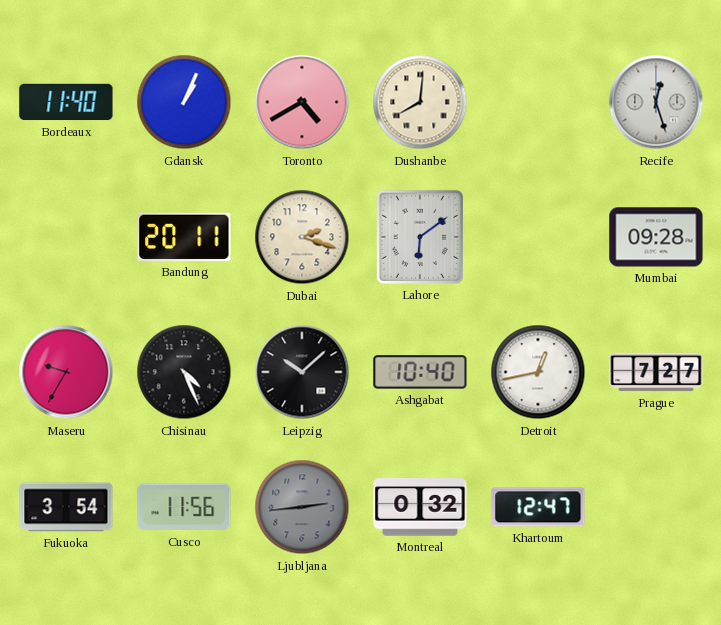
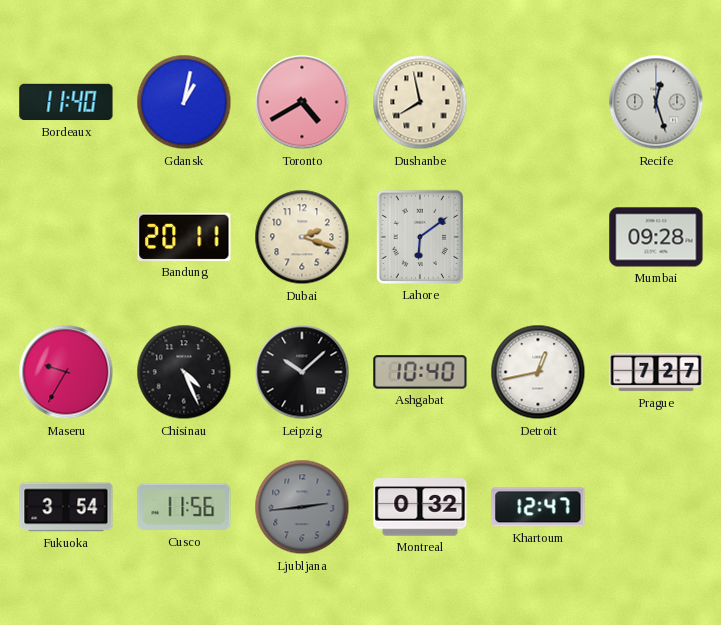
Gdansk: 1:04 -> 1:02 (184, 102)
Dushanbe: 8:01 -> 7:58 (420, 102)
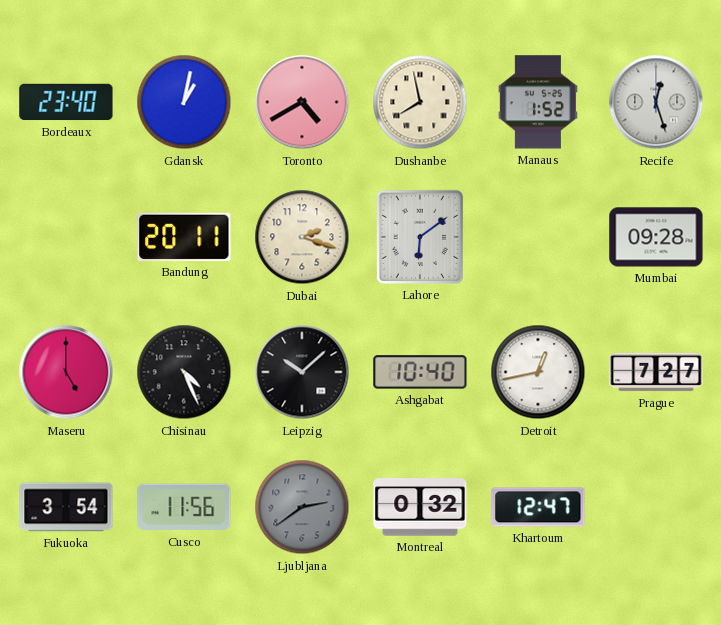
Bordeaux: 11:40 -> 23:40 (66, 102)
Manaus: none -> 1:52 (538, 102)
Maseru: 9:35 -> 5:00 (66, 372)
Ljubljana: 2:44 -> 2:39 (302, 507)
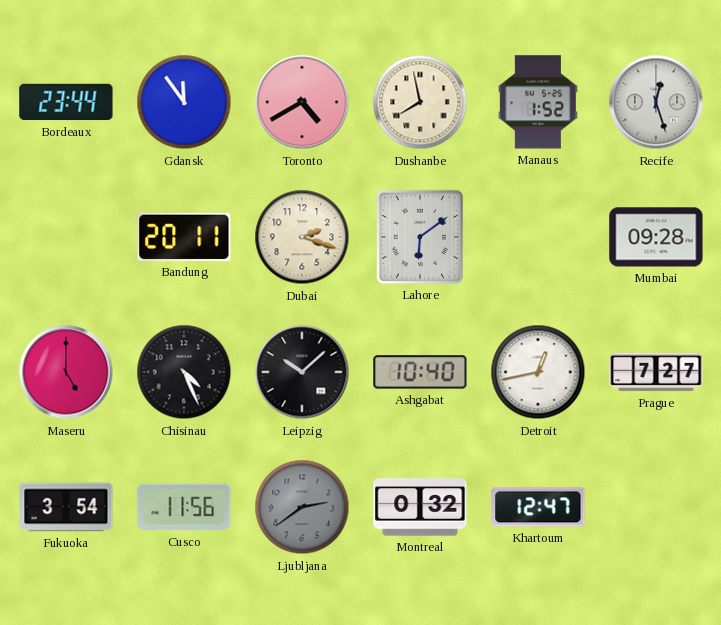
Bordeaux: 23:40 -> 23:44 (66, 102)
Gdansk: 1:02 -> 11:54 (184, 102)
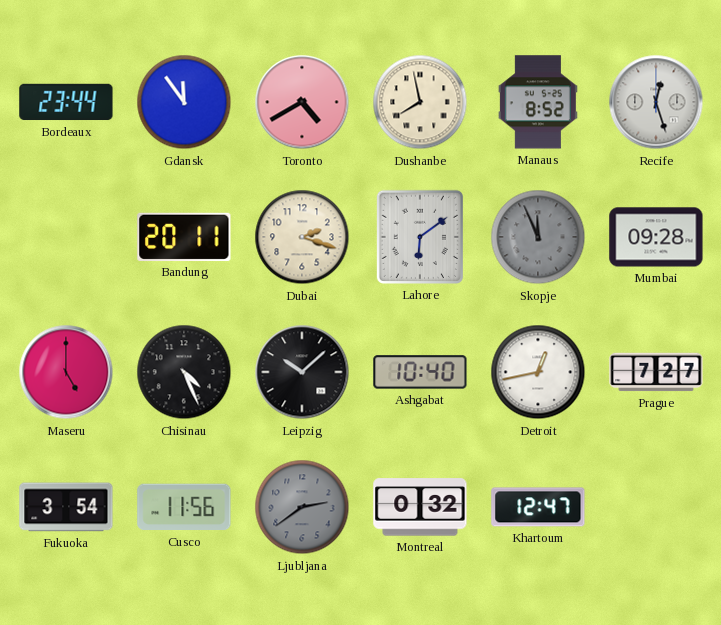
Manaus: 1:52 -> 8:52 (538, 102)
Skopje: none -> 11:56 (538, 237)
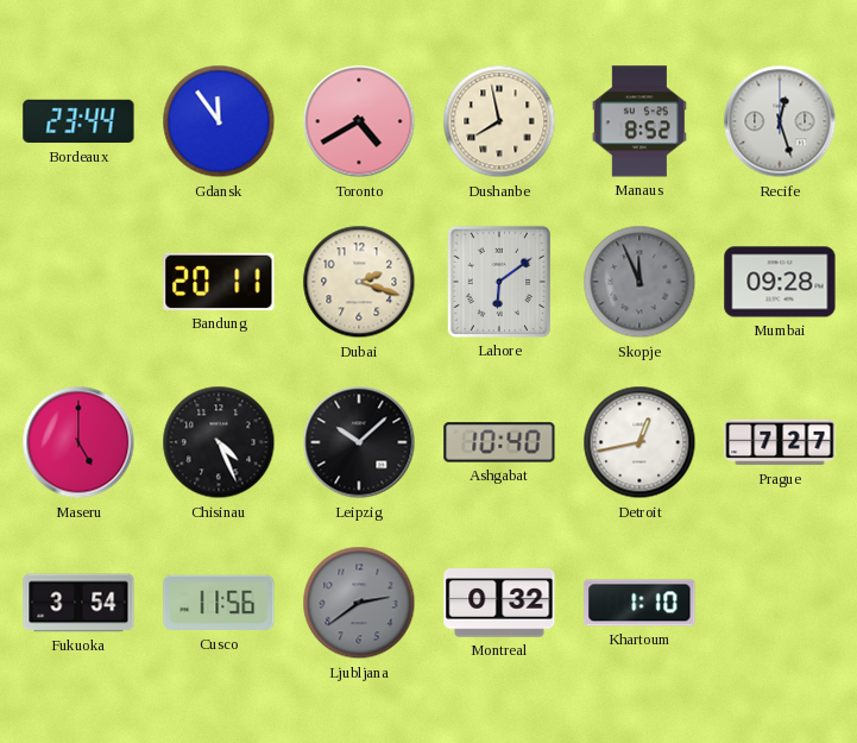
Khartoum: 12:47 -> 1:10 (639, 603)
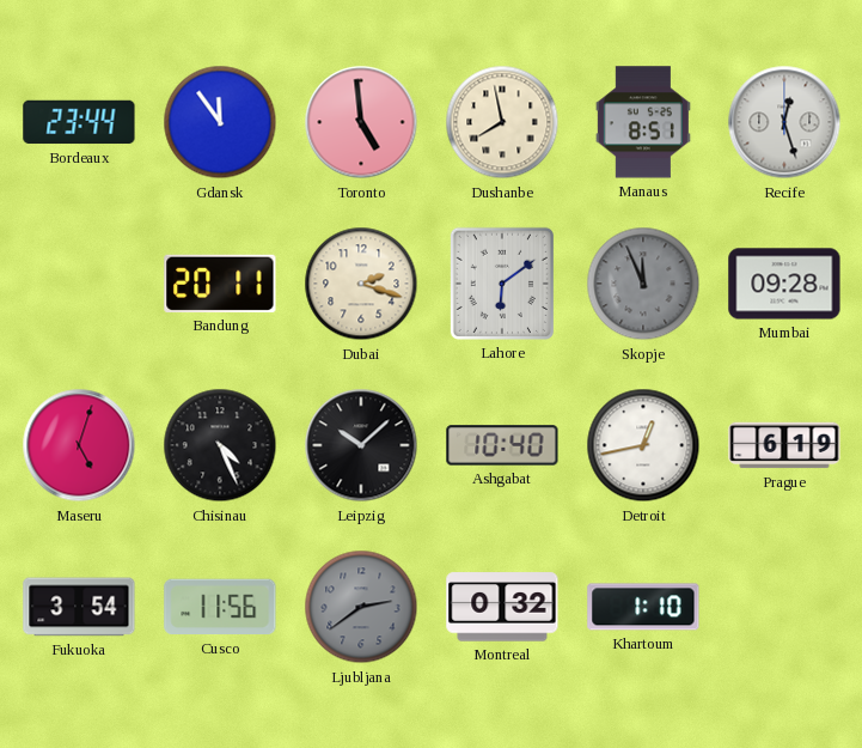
Toronto: 4:40 -> 4:59 (361, 122)
Manaus: 8:52 -> 8:51 (643, 122)
Maseru: 5:00 -> 5:03 (79, 445)
Prague: 7:27 -> 6:19 (784, 445)
